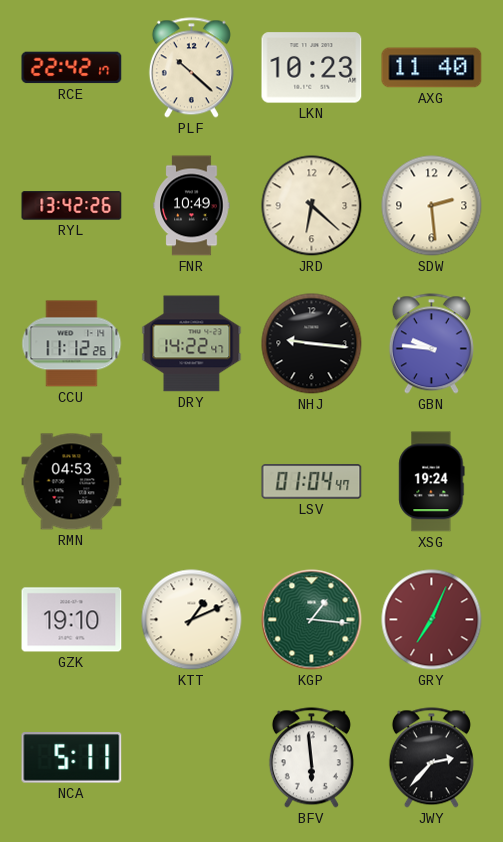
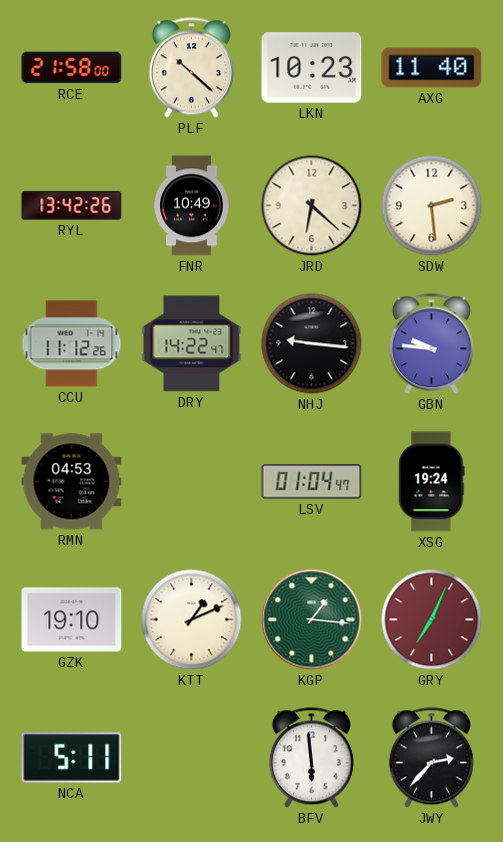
RCE: 22:42 -> 21:58 (72, 68)
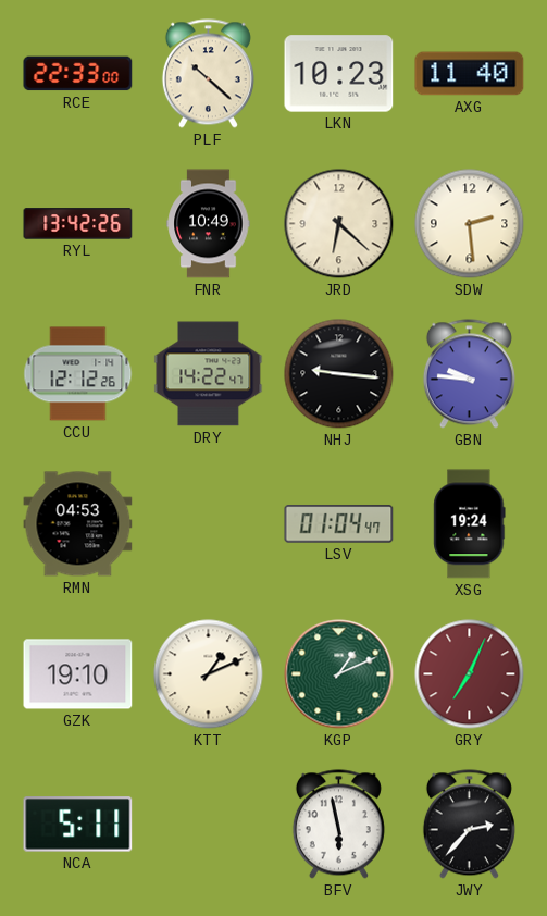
RCE: 21:58 -> 22:33 (78, 74)
CCU: 11:12 -> 12:12 (78, 374)
KGP: 1:16 -> 1:11 (339, 674)
BFV: 5:59 -> 5:58 (338, 825)
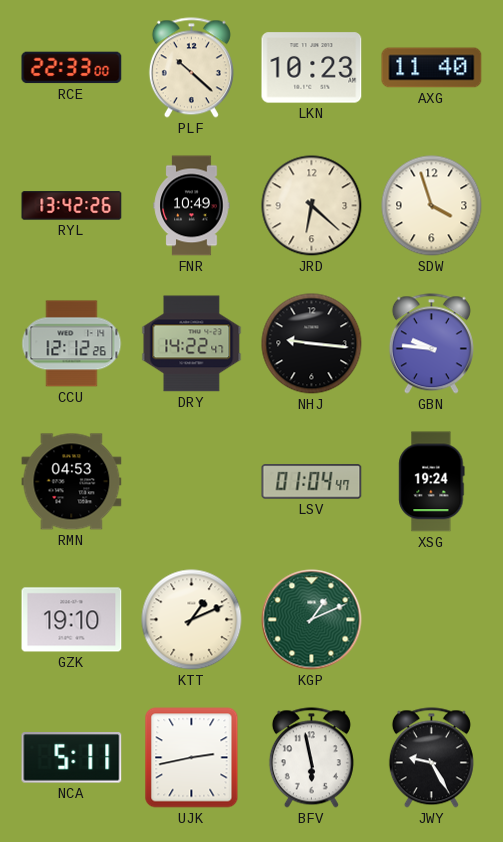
SDW: 2:29 -> 3:57 (432, 206)
GRY: 7:04 -> none (470, 674)
UJK: none -> 2:43 (192, 758)
JWY: 2:37 -> 9:25 (431, 758)
